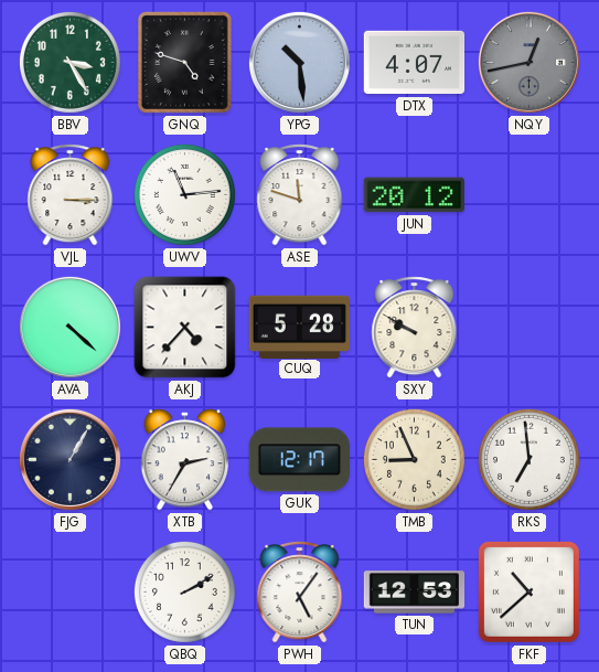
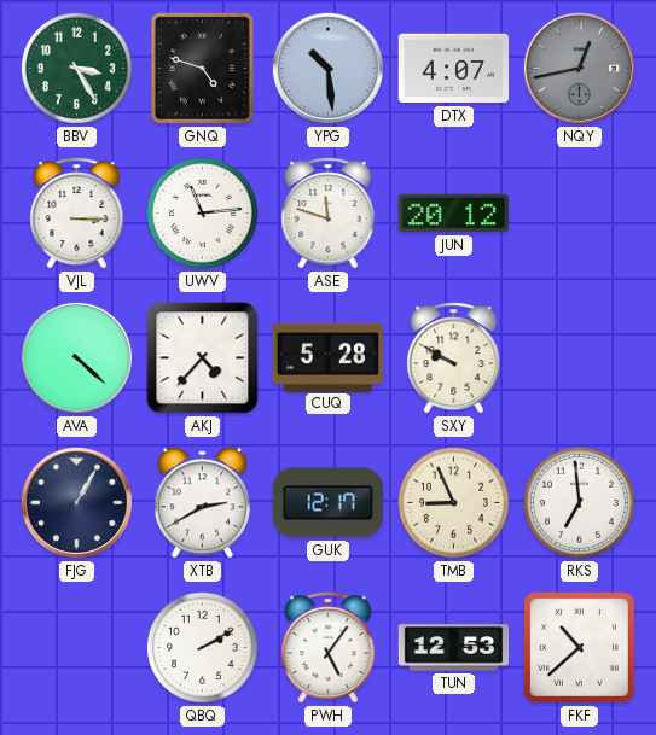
XTB: 2:35 -> 2:40 (203, 503)
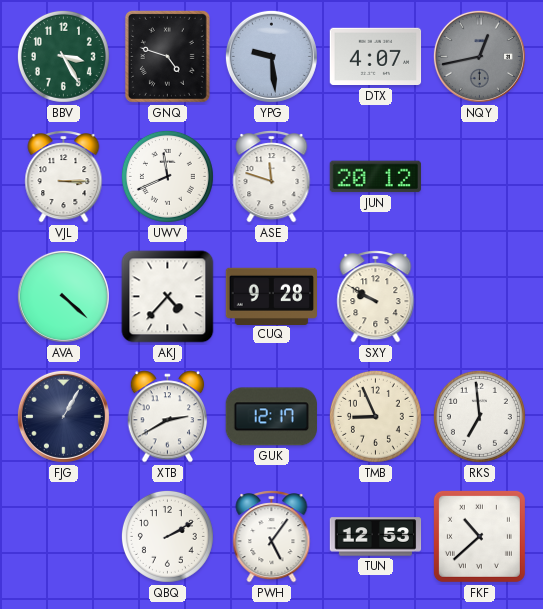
YPG: 10:29 -> 9:29 (271, 56)
UWV: 11:14 -> 11:41 (167, 176)
CUQ: 5:28 -> 9:28 (272, 296)
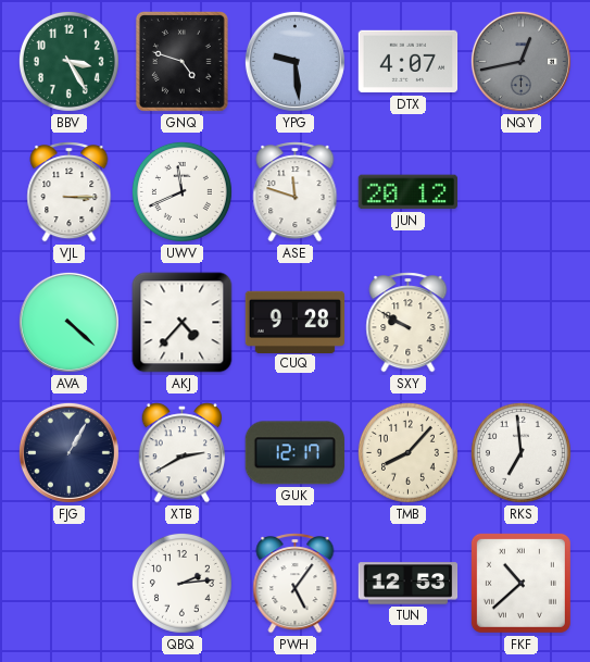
TMB: 8:56 -> 8:07 (407, 452)
QBQ: 2:10 -> 2:14 (181, 583)
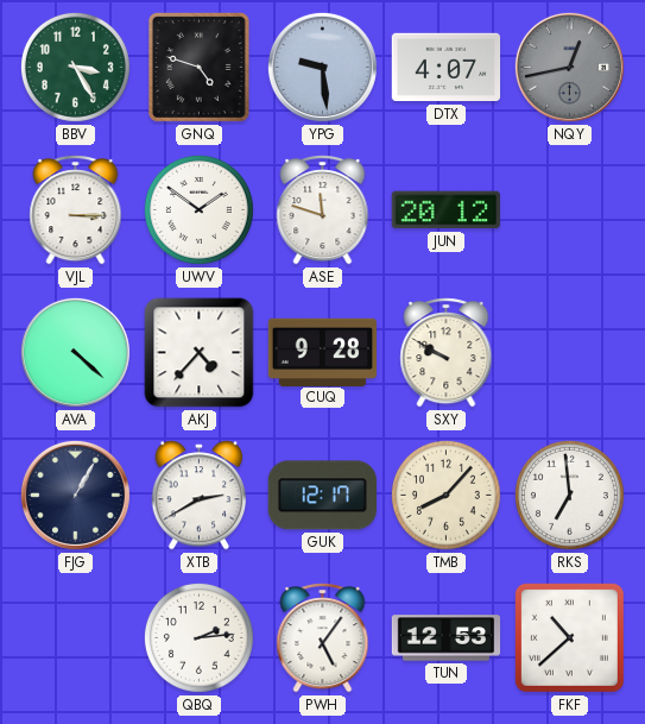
UWV: 11:41 -> 1:51 (198, 209)
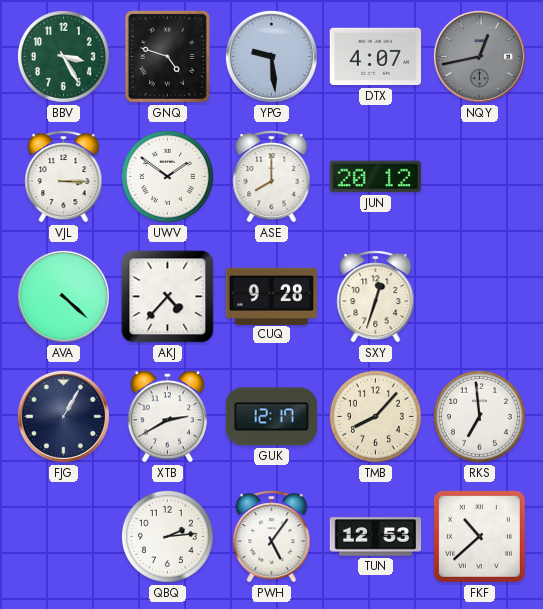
ASE: 11:48 -> 8:00 (272, 177)
SXY: 9:50 -> 12:33 (376, 297)
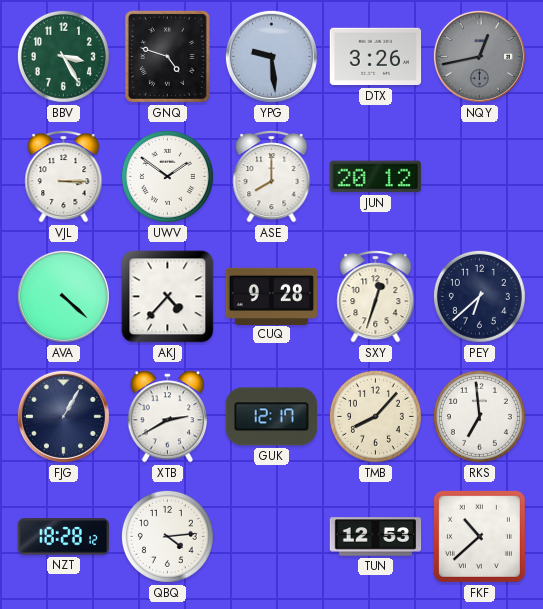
DTX: 4:07 -> 3:26 (376, 57)
PEY: none -> 6:38 (479, 296)
NZT: none -> 18:28 (64, 537)
QBQ: 2:14 -> 4:14 (167, 536)
PWH: 5:06 -> none (272, 537)
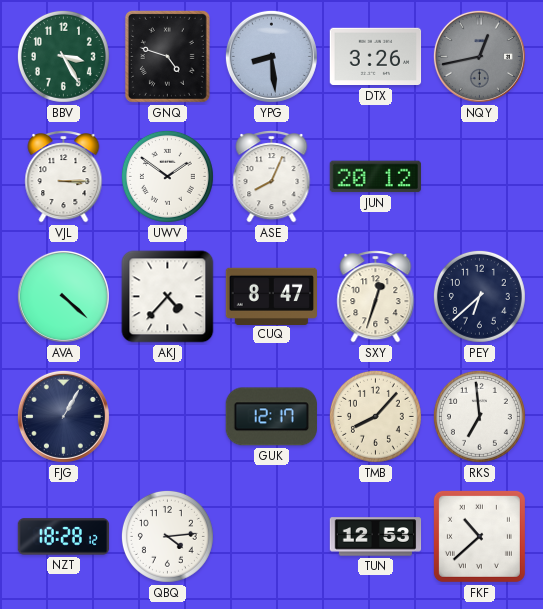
YPG: 9:29 -> 8:29 (271, 56)
ASE: 8:00 -> 8:04 (272, 177)
CUQ: 9:28 -> 8:47 (272, 296)
XTB: 2:40 -> none (168, 417)
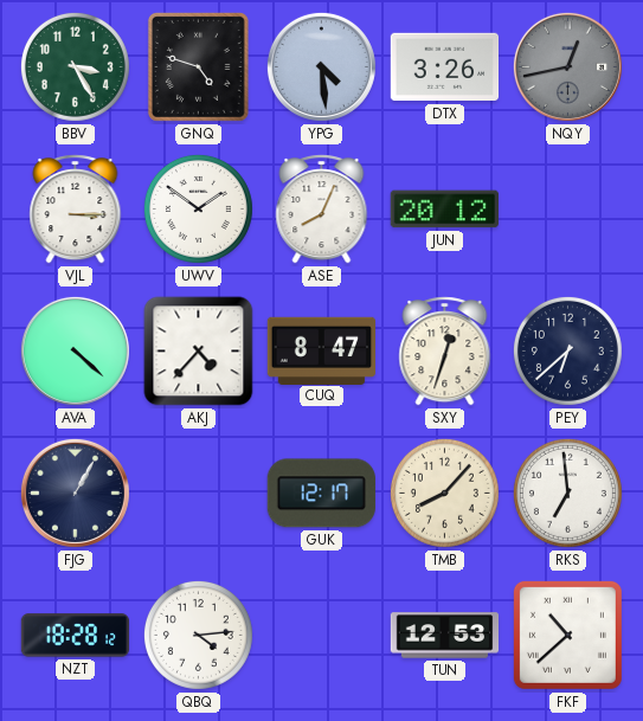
YPG: 8:29 -> 4:29 (321, 66)
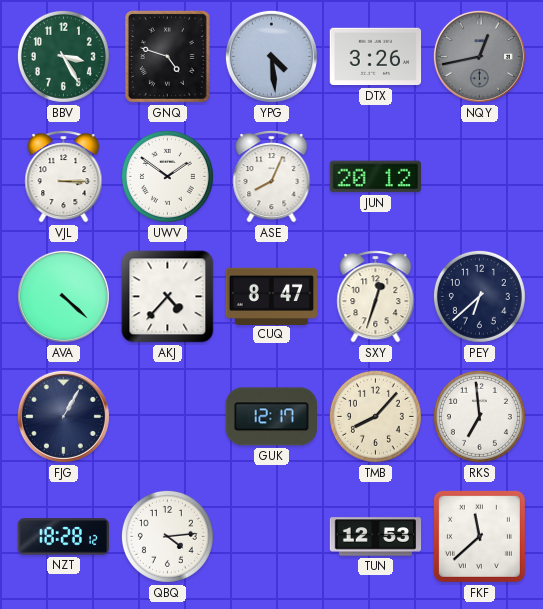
FKF: 10:38 -> 11:38 (479, 536)
